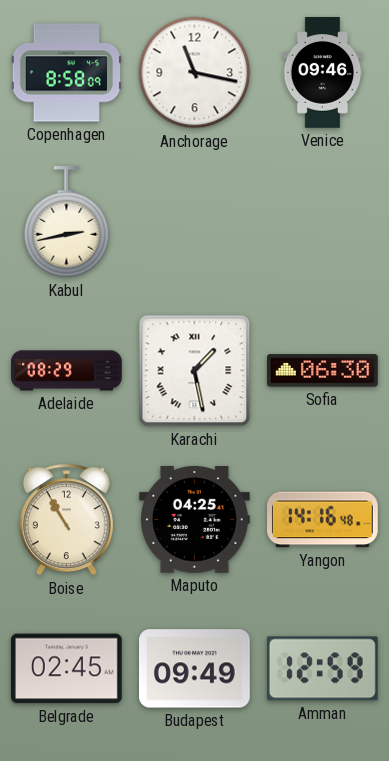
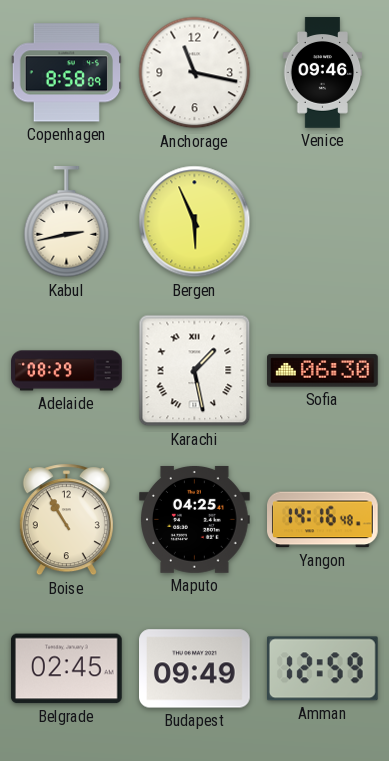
Bergen: none -> 5:56 (195, 222)
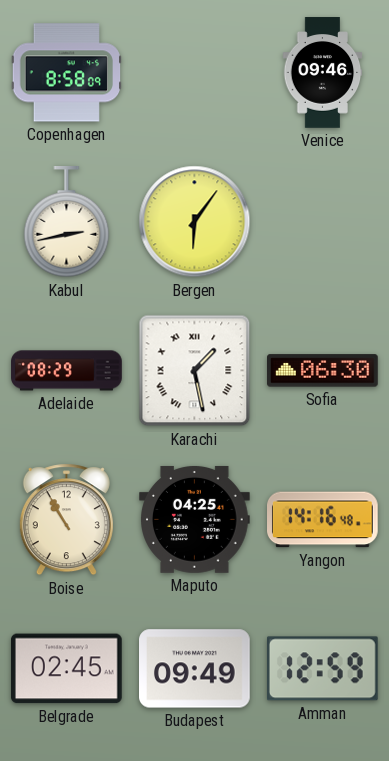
Anchorage: 11:17 -> none (195, 73)
Bergen: 5:56 -> 6:06 (195, 222)
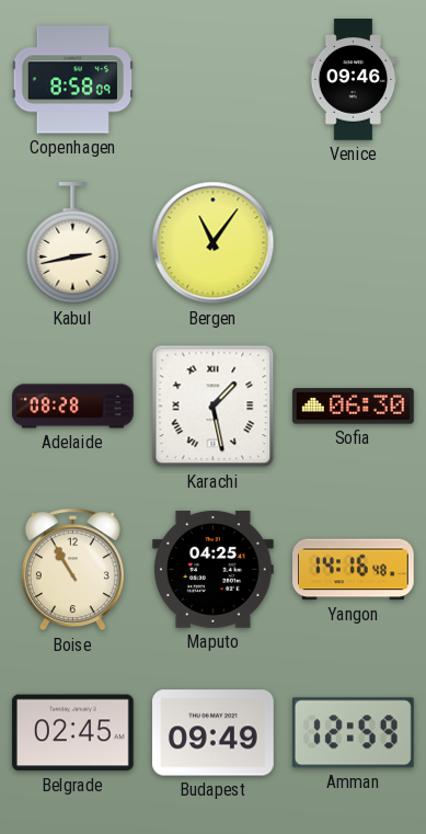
Bergen: 6:06 -> 11:06 (214, 243)
Adelaide: 08:29 -> 08:28 (73, 407)
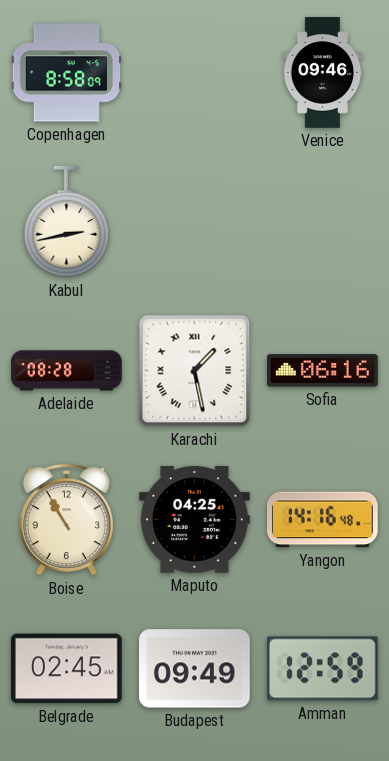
Bergen: 11:06 -> none (214, 243)
Sofia: 06:30 -> 06:16 (323, 371)
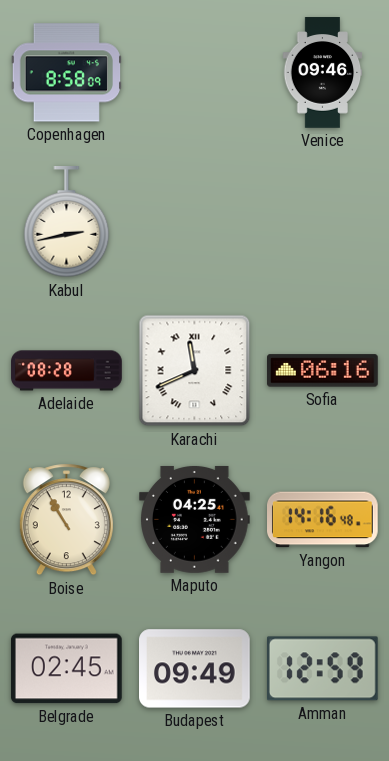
Karachi: 1:28 -> 11:41 (195, 371)
